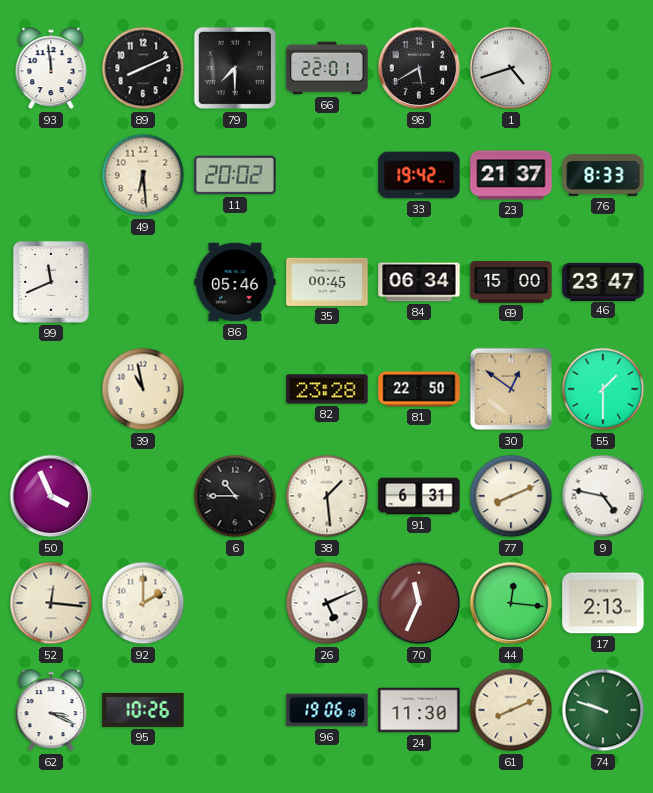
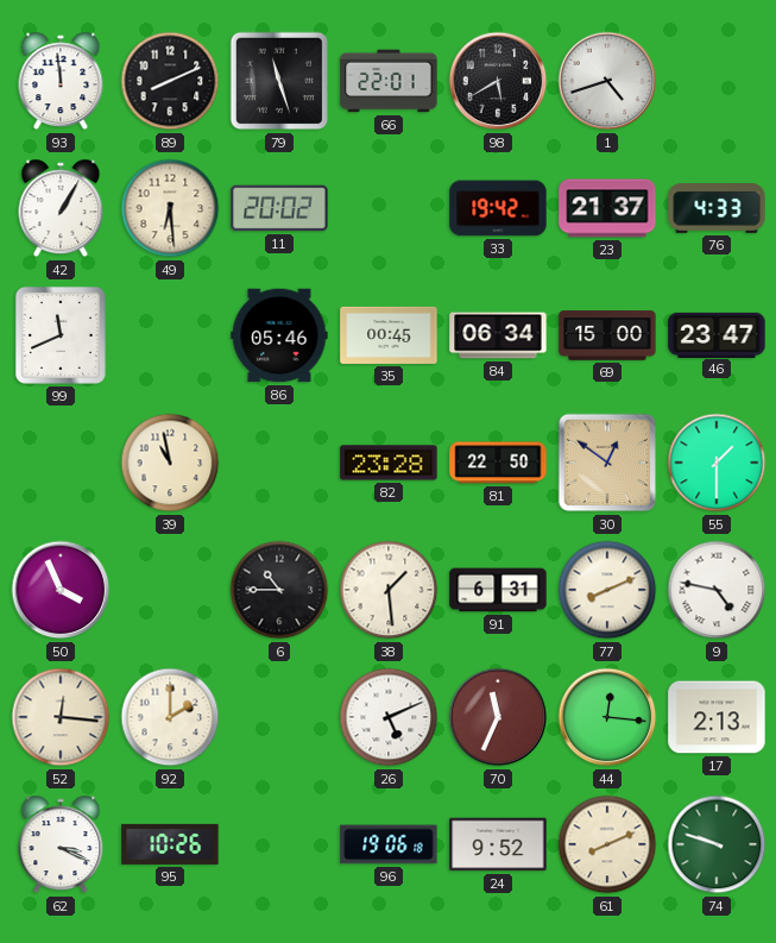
79: 7:30 -> 11:27 (279, 81)
42: none -> 1:05 (61, 208)
76: 8:33 -> 4:33 (717, 208)
24: 11:30 -> 9:52 (498, 844)
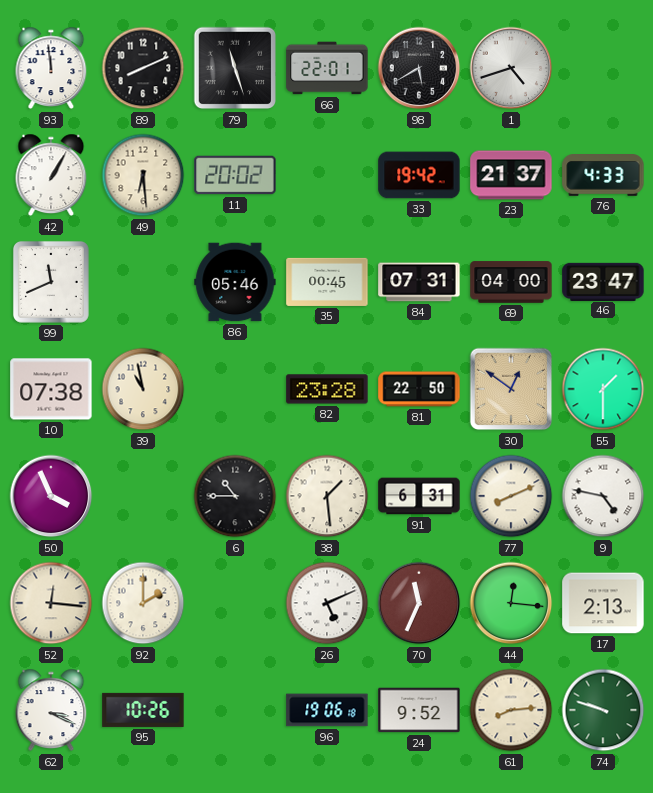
84: 06:34 -> 07:31 (419, 282)
69: 15:00 -> 04:00 (511, 282)
10: none -> 07:38 (51, 389)
61: 8:11 -> 8:14 (511, 710)
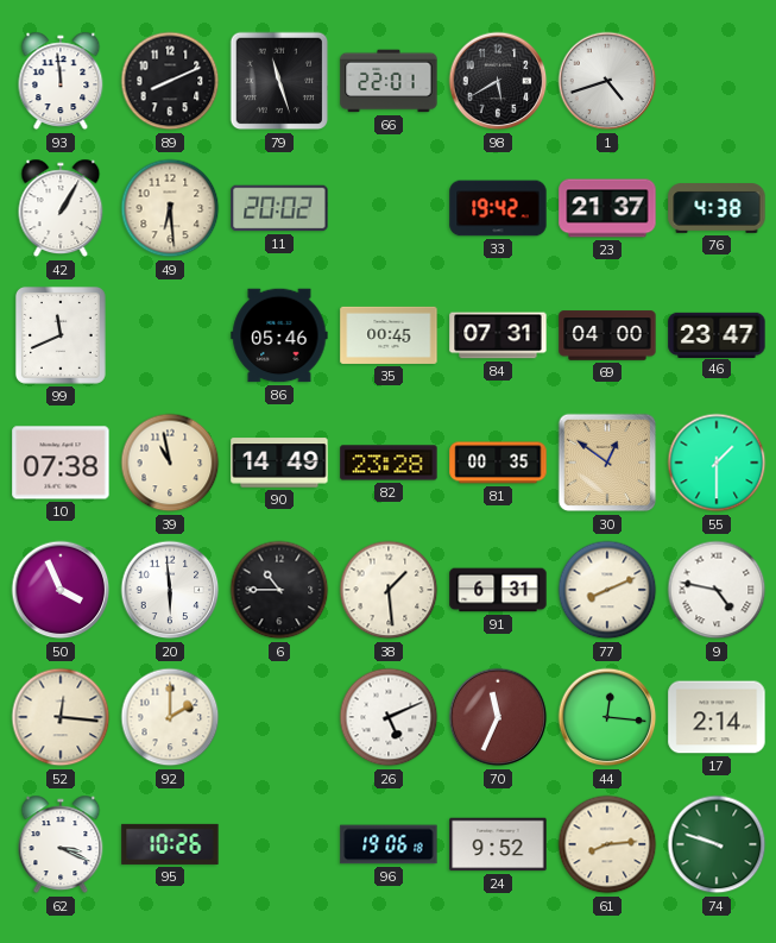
76: 4:33 -> 4:38 (717, 208)
90: none -> 14:49 (279, 463)
81: 22:50 -> 00:35 (498, 463)
20: none -> 5:59 (170, 590)
17: 2:13 -> 2:14 (717, 717)
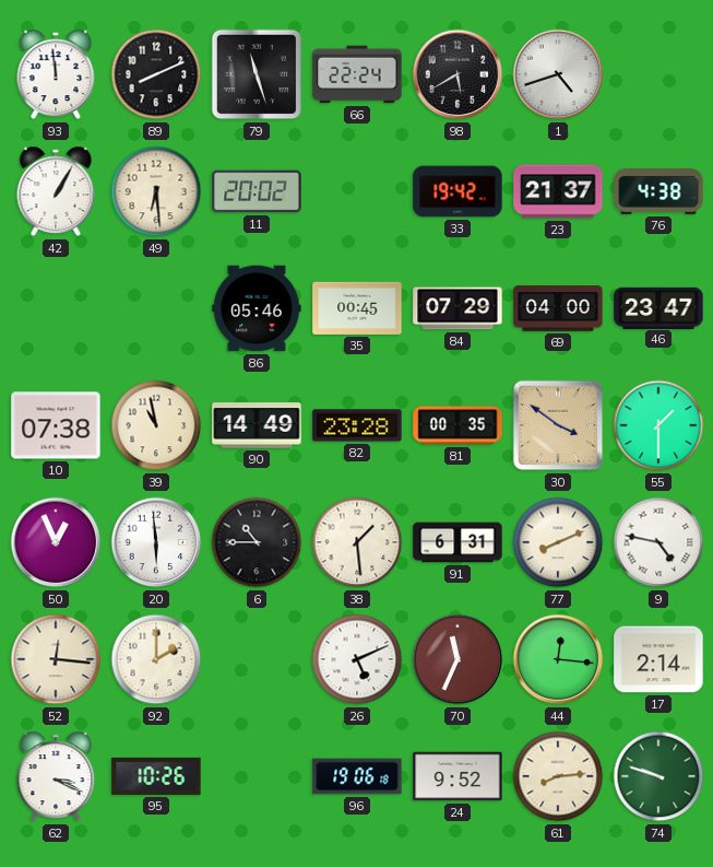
66: 22:01 -> 22:24 (357, 74)
99: 11:41 -> none (61, 335)
84: 07:31 -> 07:29 (457, 308)
30: 12:51 -> 3:51 (558, 425)
50: 3:56 -> 12:56 (56, 542)
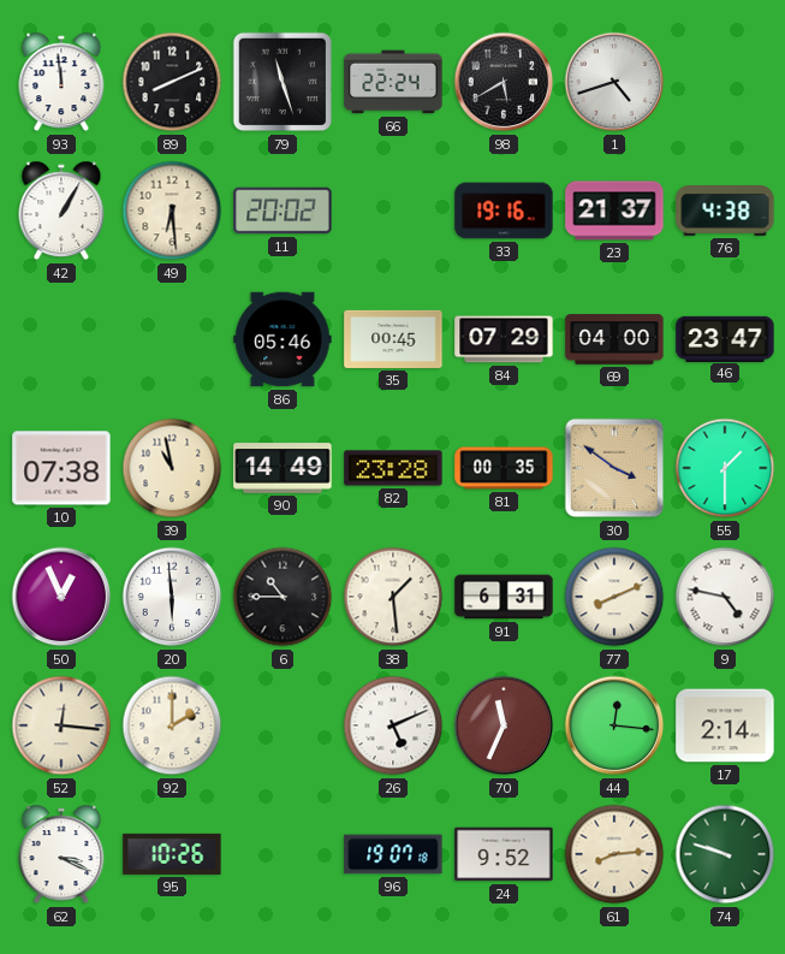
33: 19:42 -> 19:16 (504, 211)
96: 19:06 -> 19:07 (393, 854)
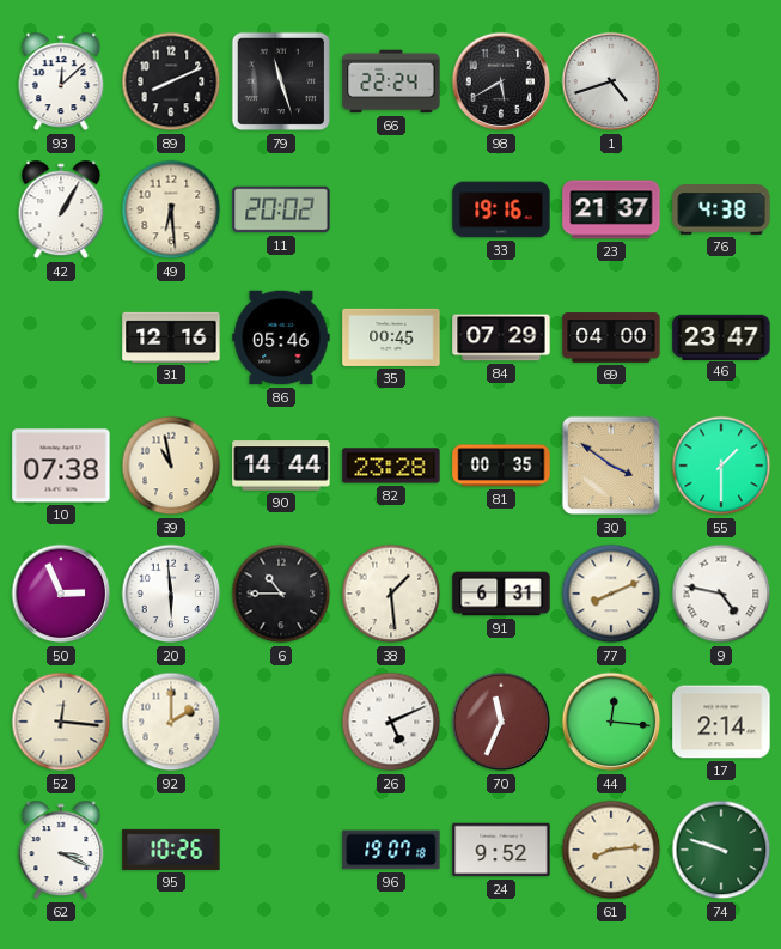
93: 11:59 -> 12:08 (61, 81)
31: none -> 12:16 (171, 337)
90: 14:49 -> 14:44 (281, 466)
50: 12:56 -> 2:56 (61, 594)
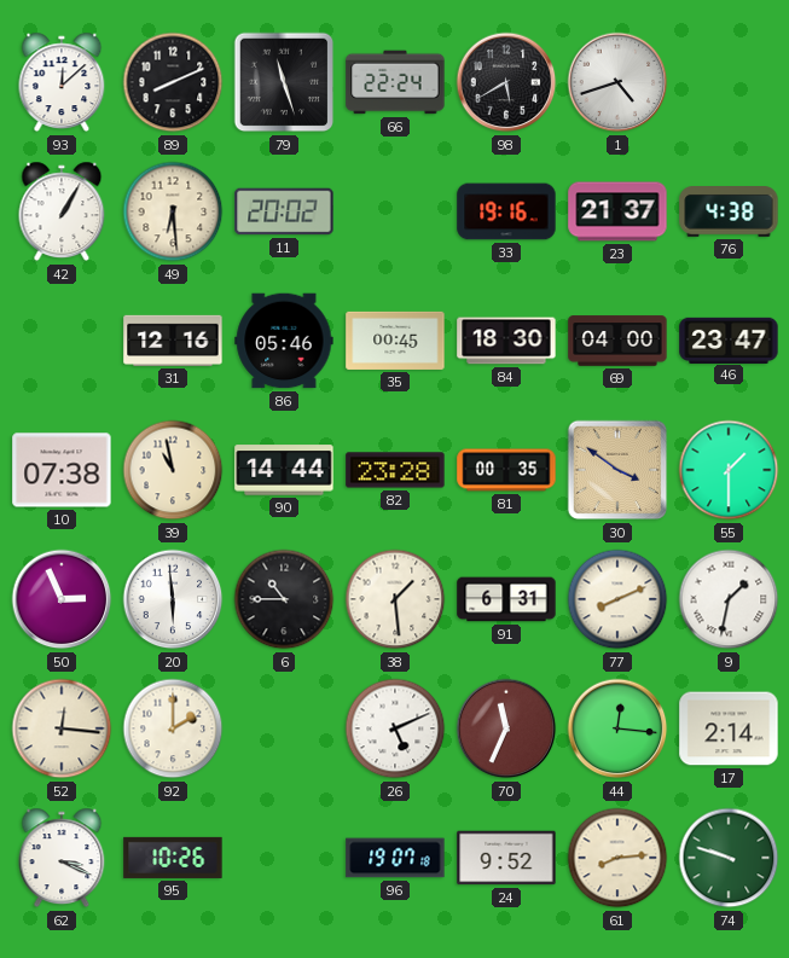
84: 07:29 -> 18:30 (506, 341)
9: 4:47 -> 1:32 (729, 599)
